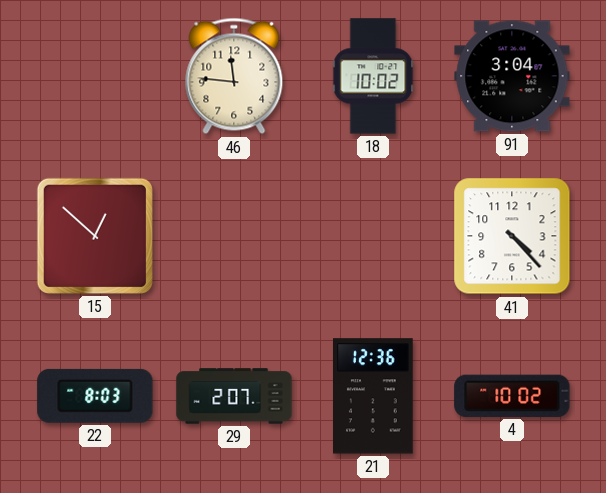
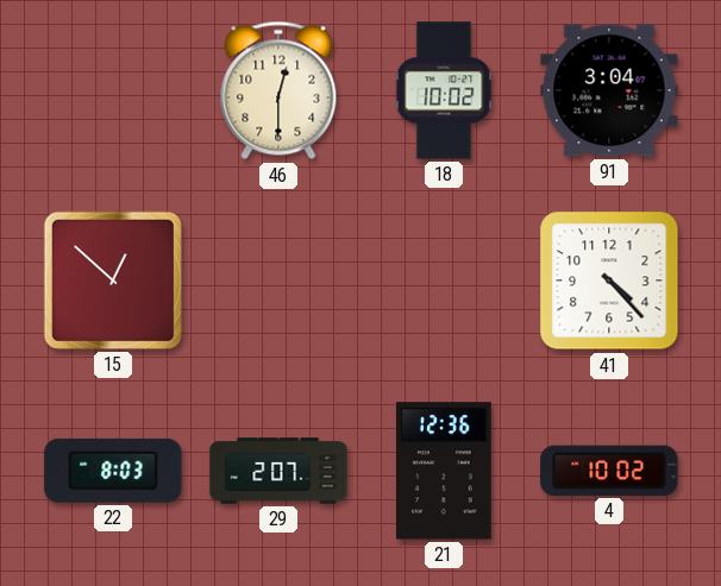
46: 11:46 -> 12:30 (278, 90)
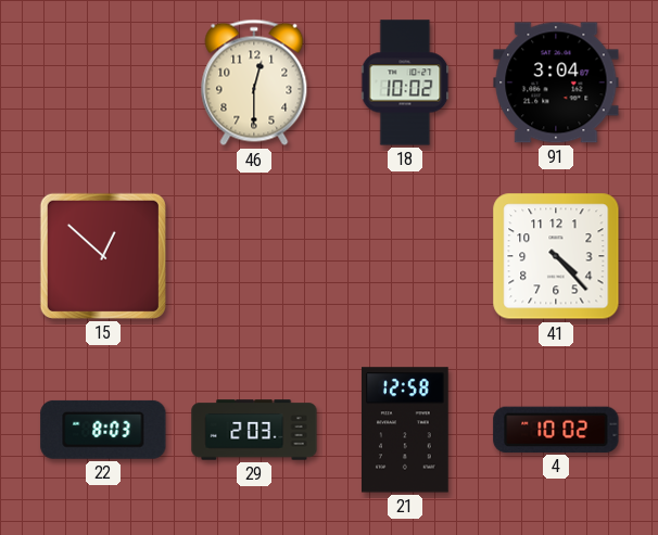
29: 2:07 -> 2:03 (254, 430)
21: 12:36 -> 12:58 (406, 430)
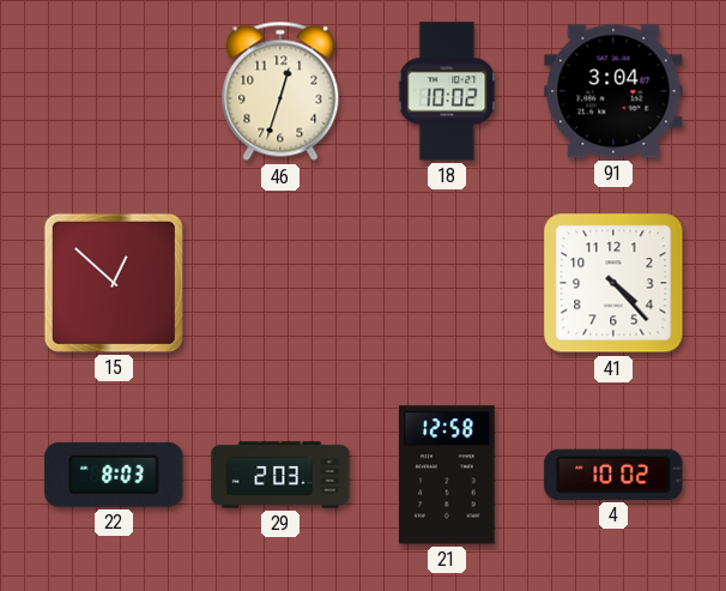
46: 12:30 -> 12:33 (280, 91)
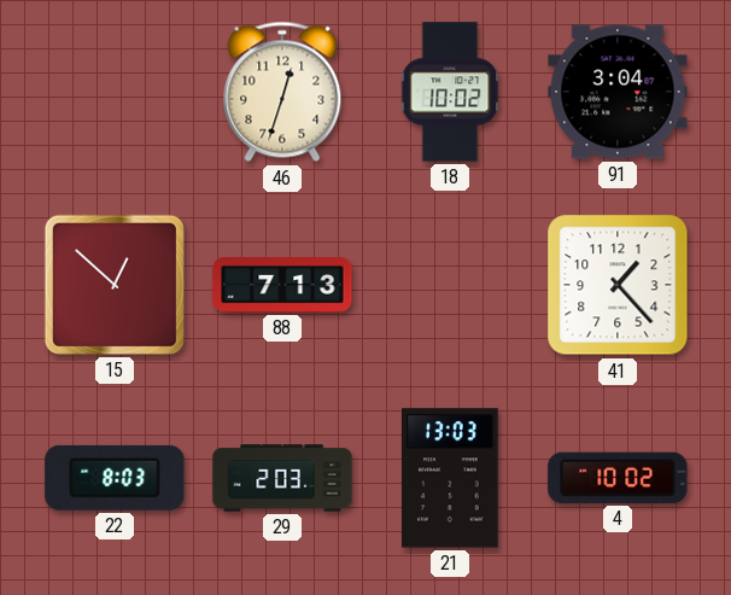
88: none -> 7:13 (282, 286)
41: 4:23 -> 1:23 (618, 285)
21: 12:58 -> 13:03 (451, 478)
